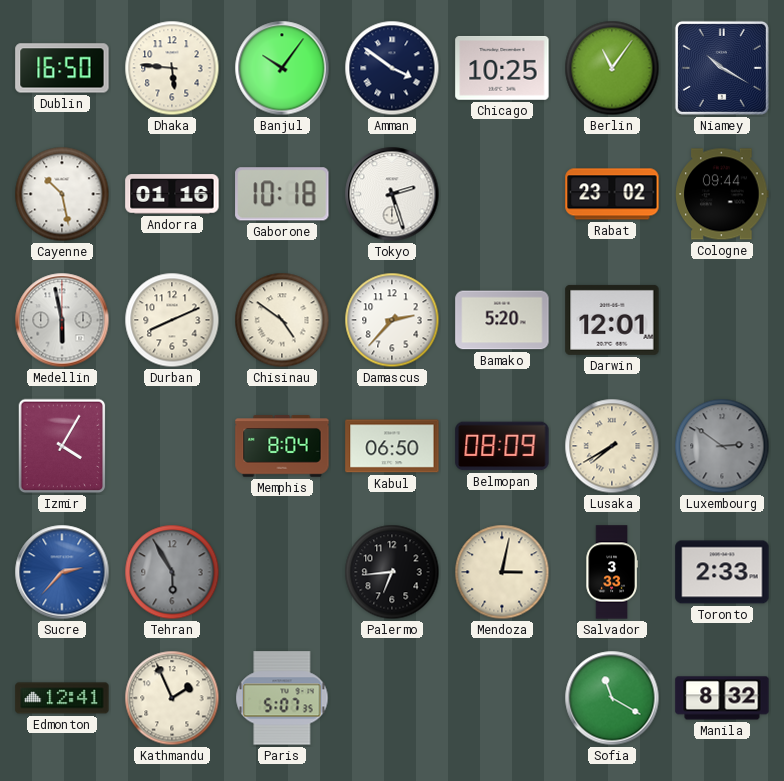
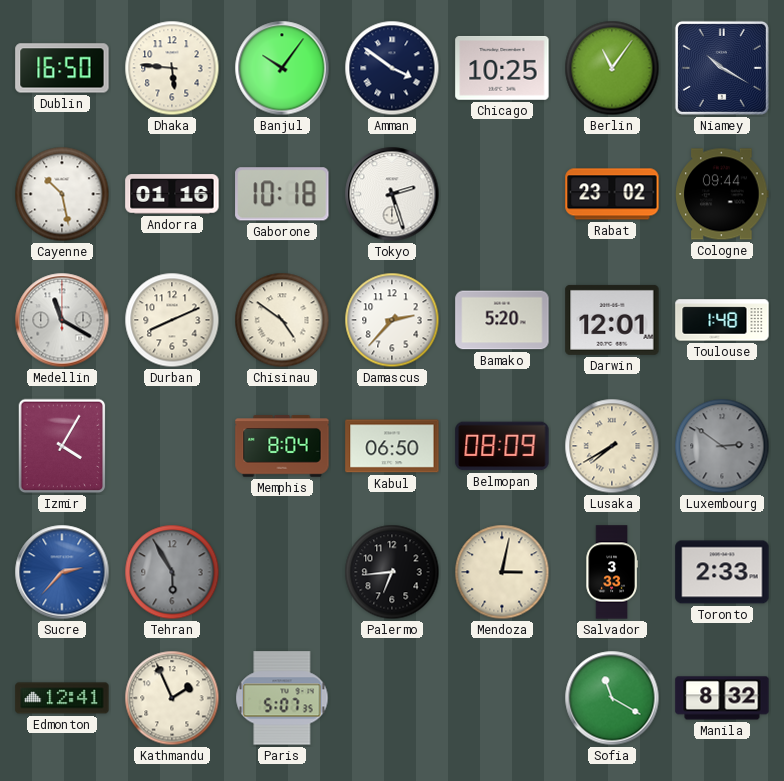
Medellin: 5:58 -> 11:20 (62, 320)
Toulouse: none -> 1:48 (722, 320)
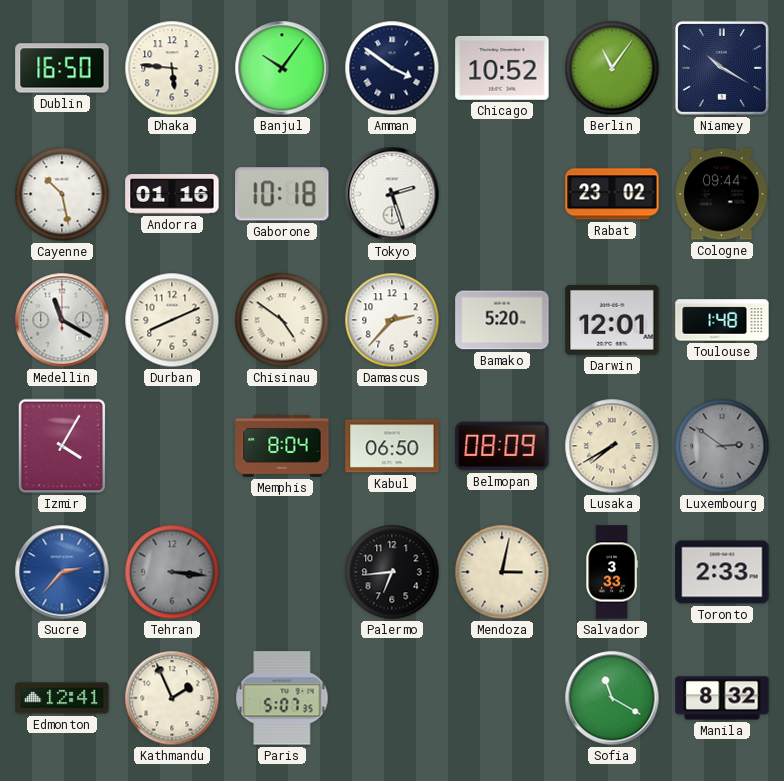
Chicago: 10:25 -> 10:52 (502, 68)
Tehran: 5:55 -> 3:16 (172, 572)
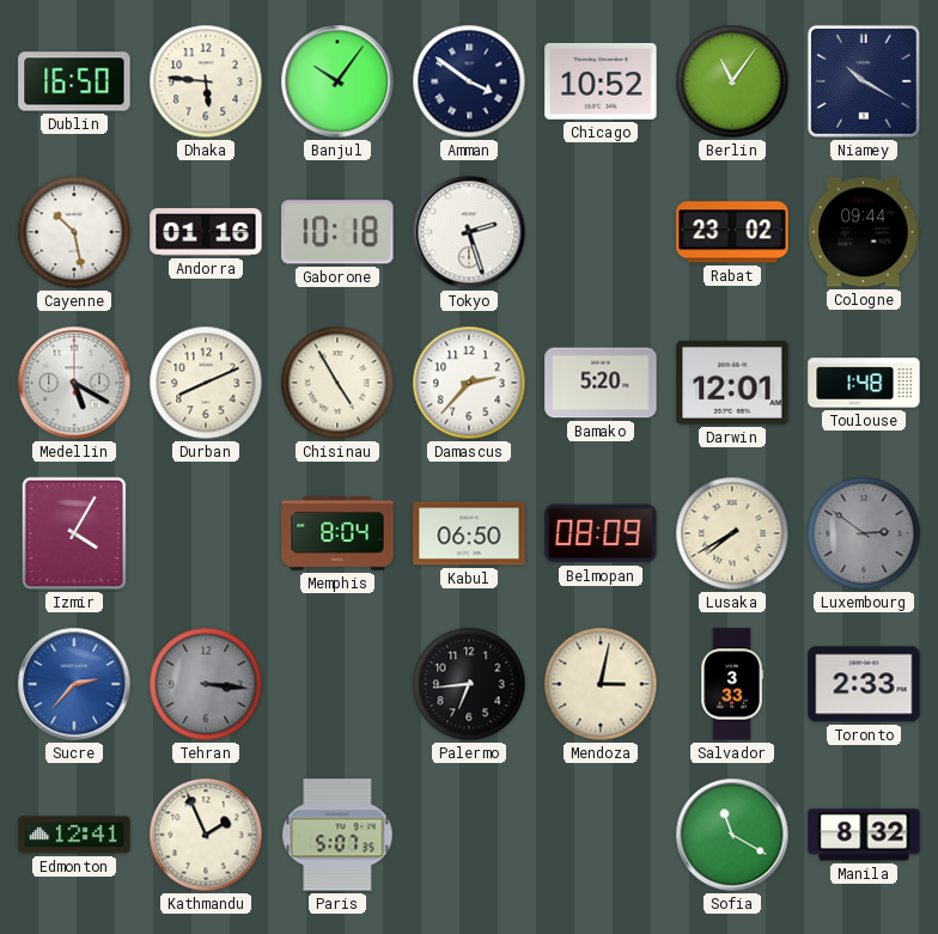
Medellin: 11:20 -> 5:20 (74, 383)
Chisinau: 4:51 -> 4:55 (337, 383)
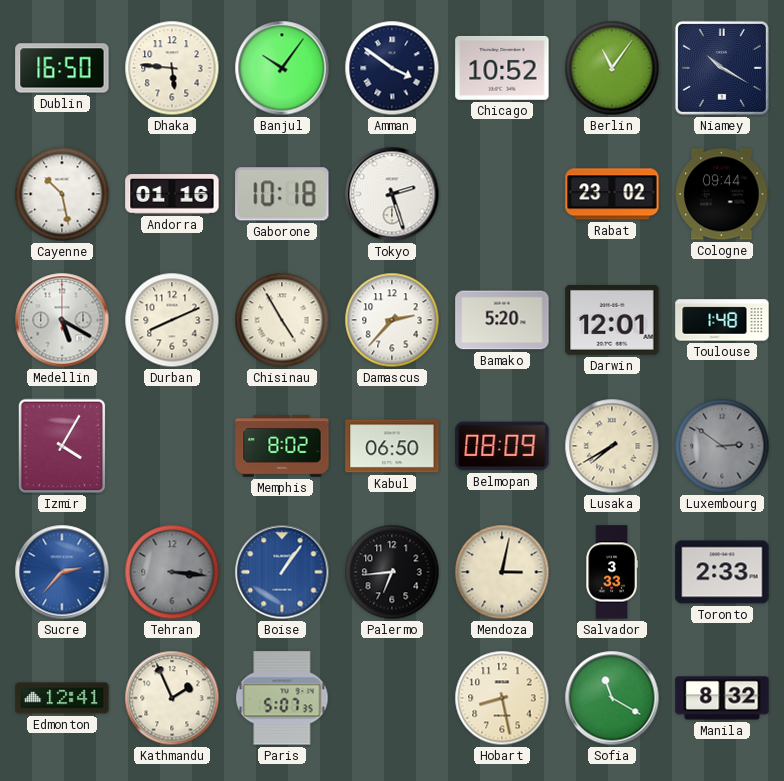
Memphis: 8:04 -> 8:02 (282, 446)
Boise: none -> 1:06 (282, 572)
Hobart: none -> 8:28 (502, 698)
